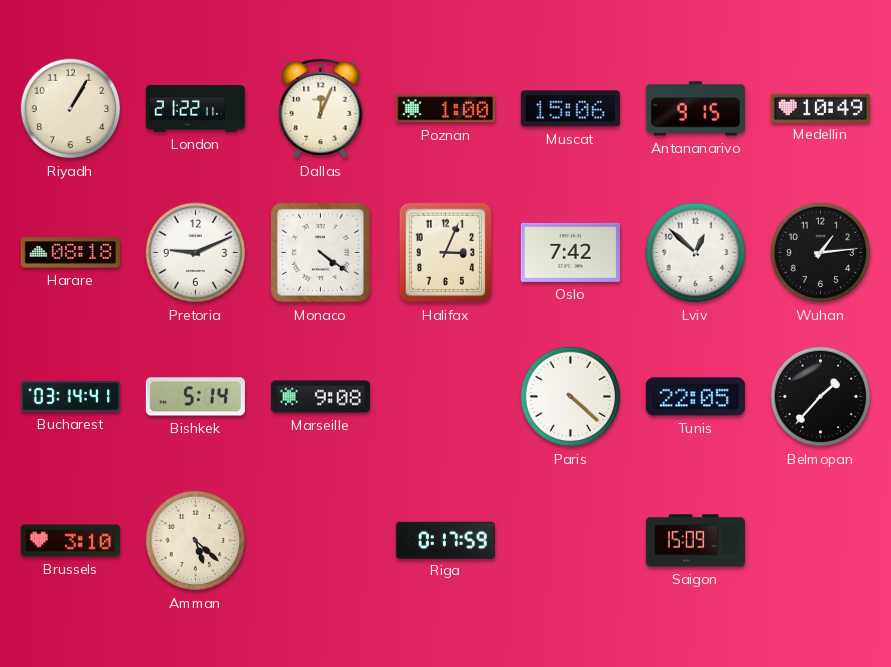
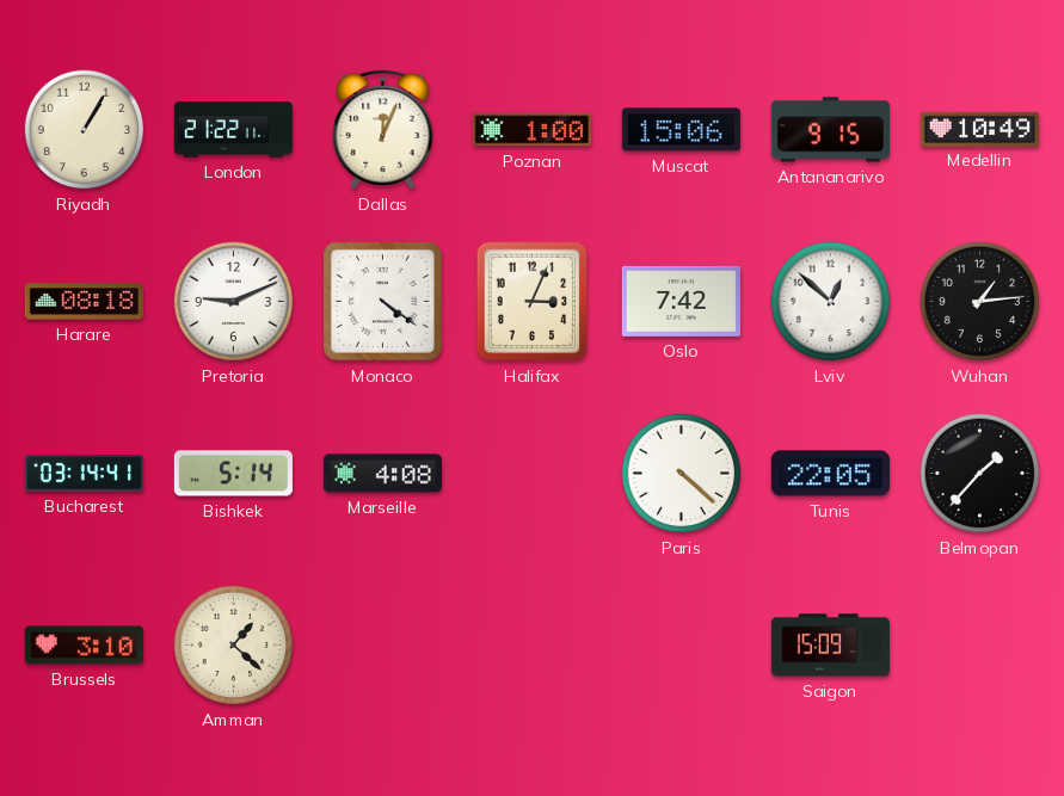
Marseille: 9:08 -> 4:08 (382, 474)
Amman: 5:22 -> 1:22 (234, 646)
Riga: 0:17 -> none (445, 540)
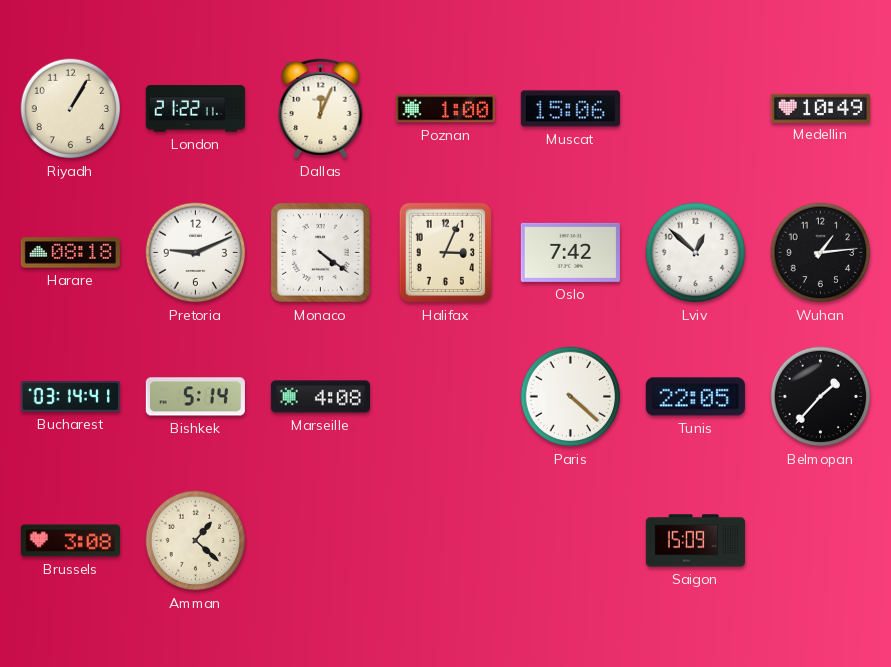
Antananarivo: 9:15 -> none (830, 130)
Brussels: 3:10 -> 3:08 (70, 541)
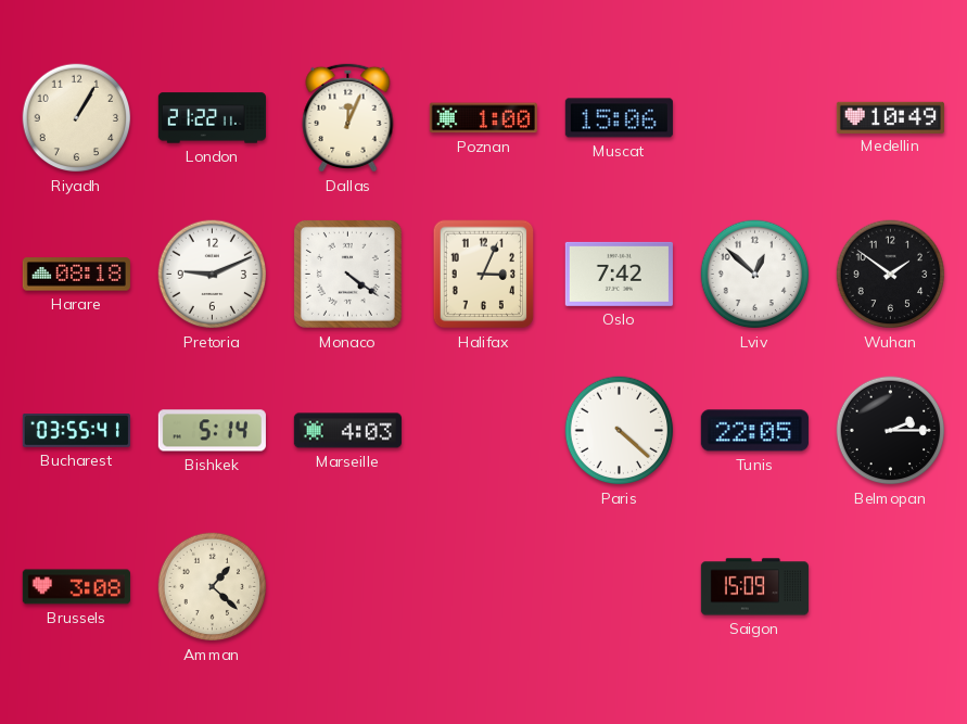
Wuhan: 1:14 -> 1:51 (891, 275)
Bucharest: 03:14 -> 03:55 (76, 431)
Marseille: 4:08 -> 4:03 (347, 431)
Belmopan: 1:37 -> 2:15 (891, 431)
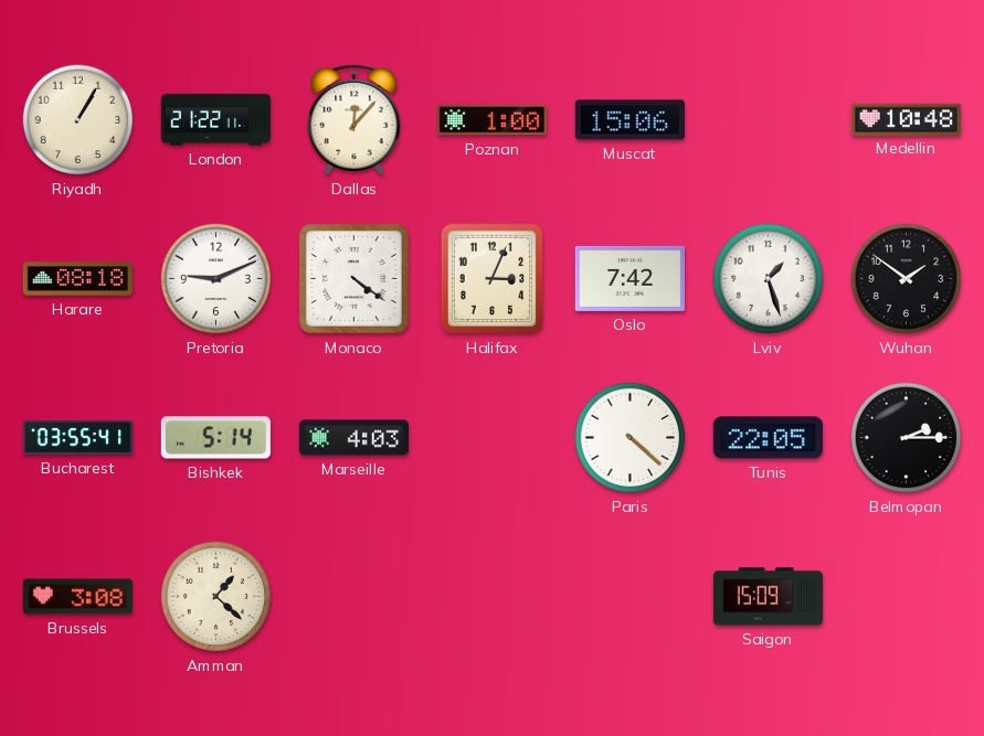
Dallas: 12:04 -> 12:07 (355, 119)
Medellin: 10:49 -> 10:48 (906, 119)
Lviv: 12:52 -> 1:27 (769, 279)
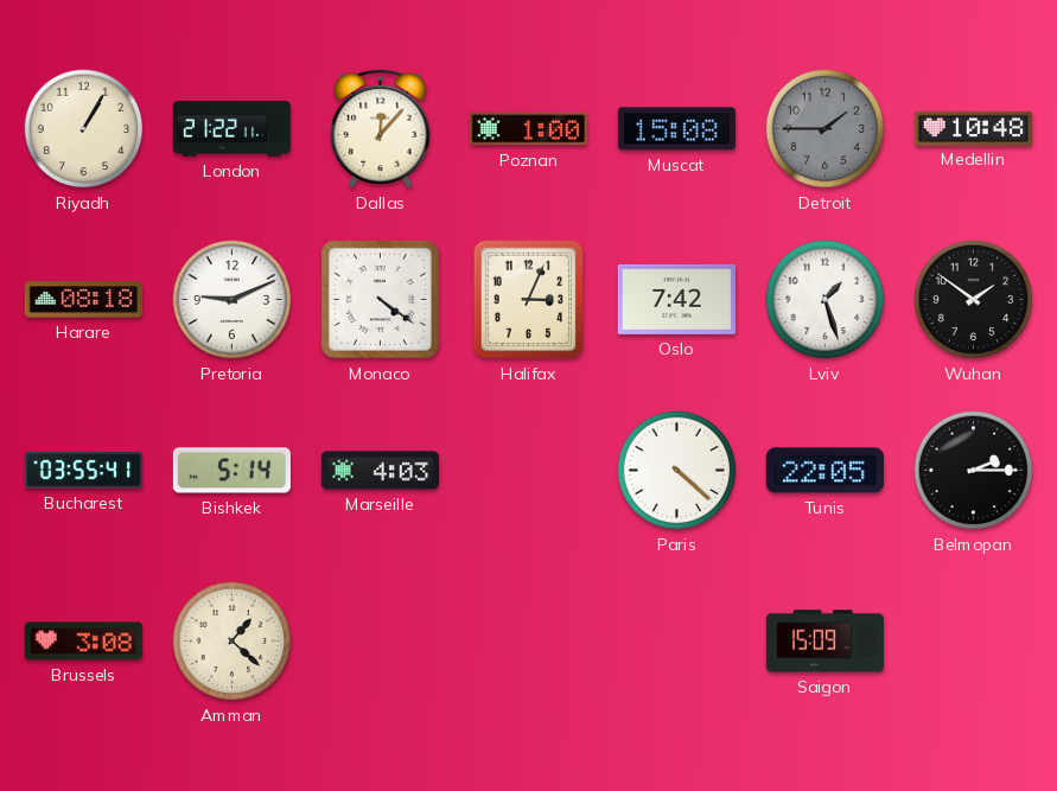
Muscat: 15:06 -> 15:08 (676, 129)
Detroit: none -> 1:45 (826, 129)
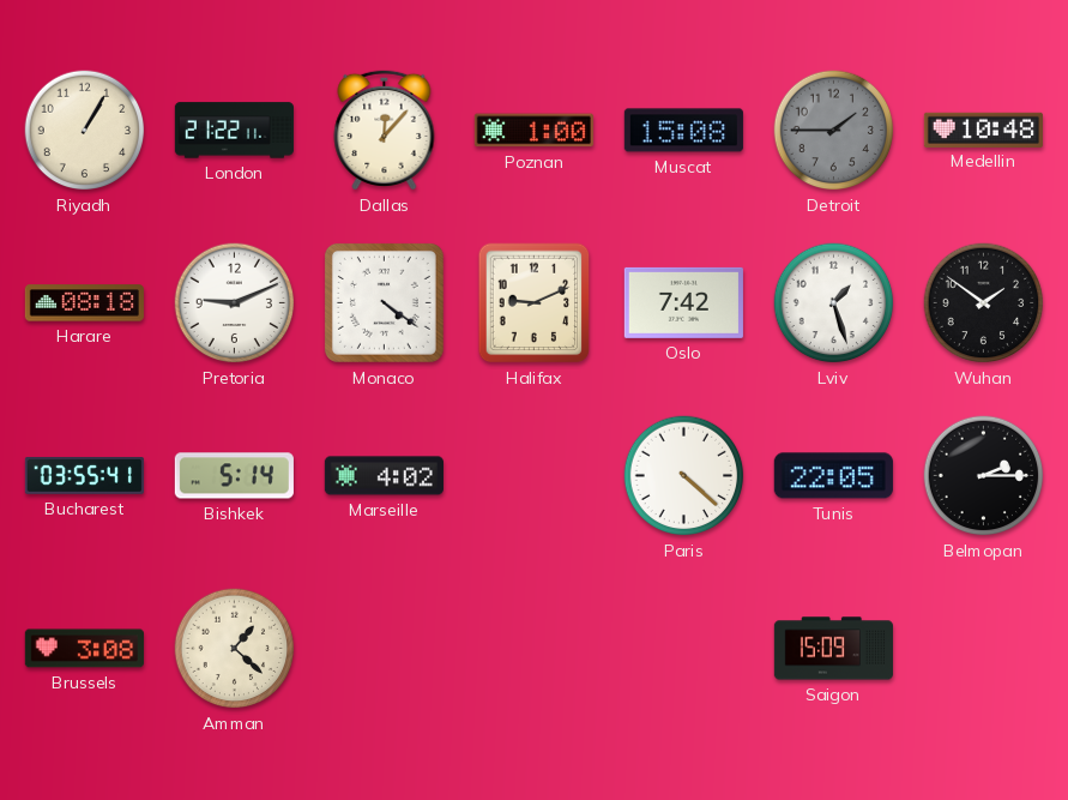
Halifax: 3:04 -> 9:11 (535, 303)
Marseille: 4:03 -> 4:02 (384, 476)
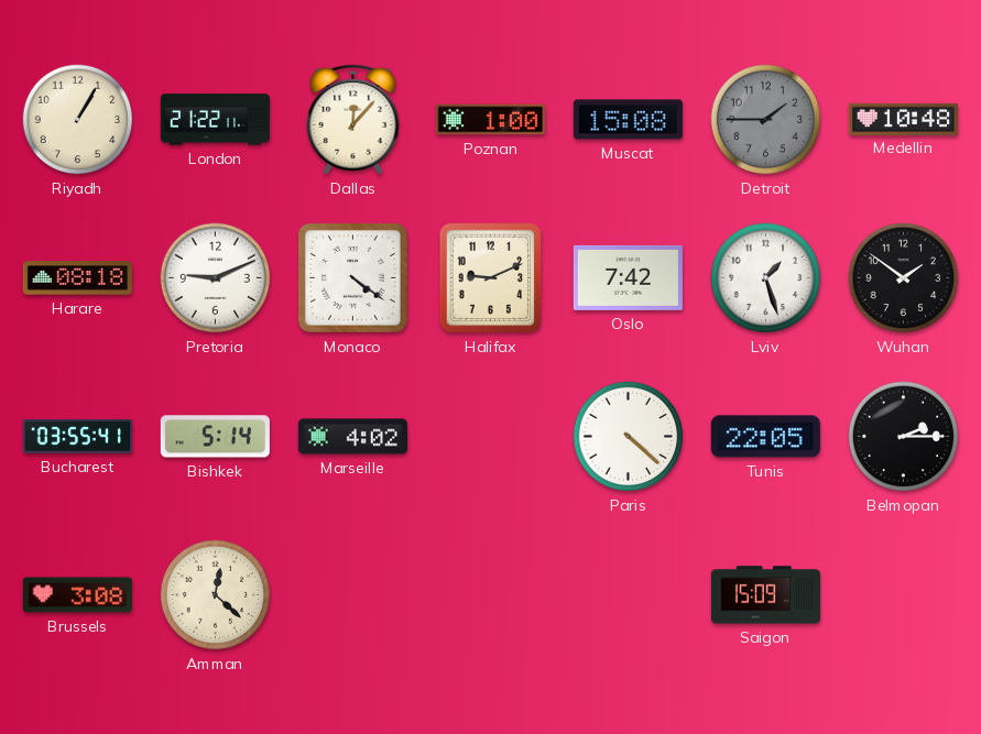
Amman: 1:22 -> 12:22 (216, 595)
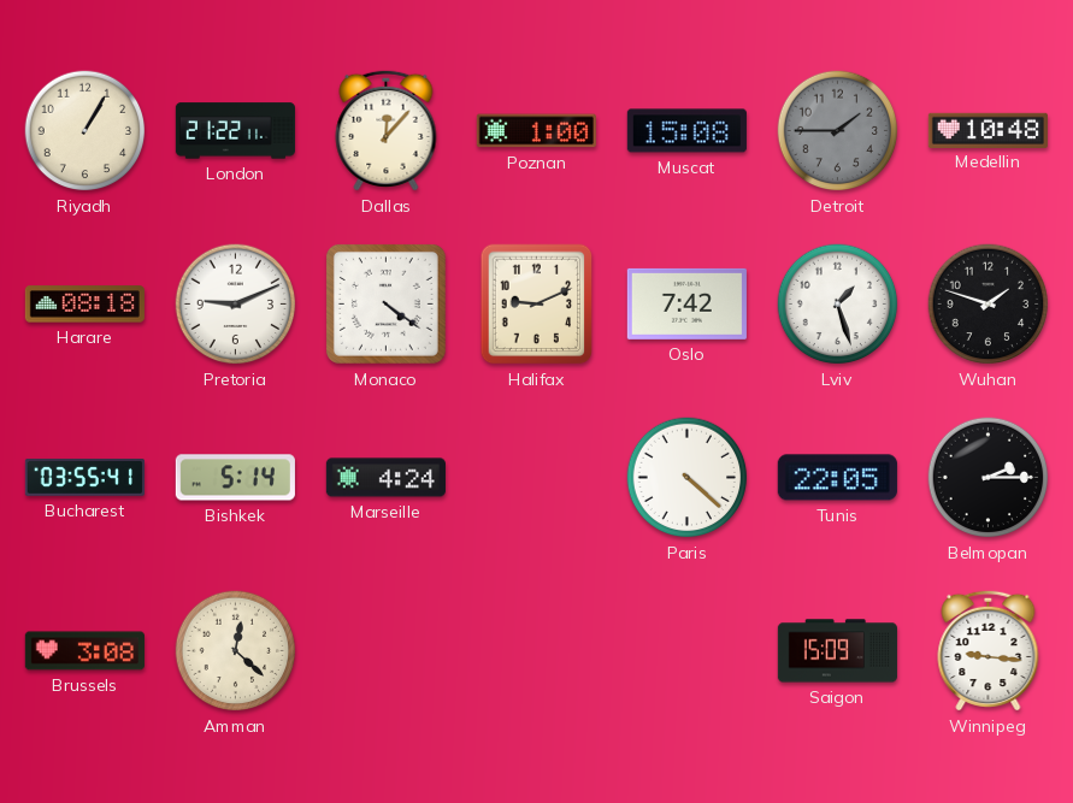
Wuhan: 1:51 -> 1:48 (989, 305)
Marseille: 4:02 -> 4:24 (385, 478)
Winnipeg: none -> 9:16 (989, 650)
